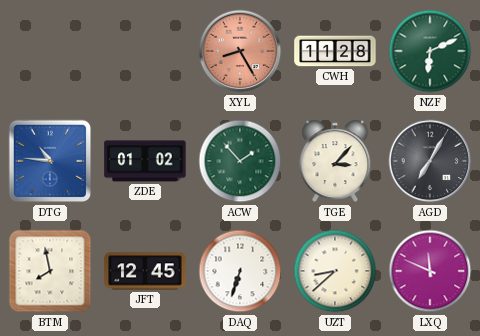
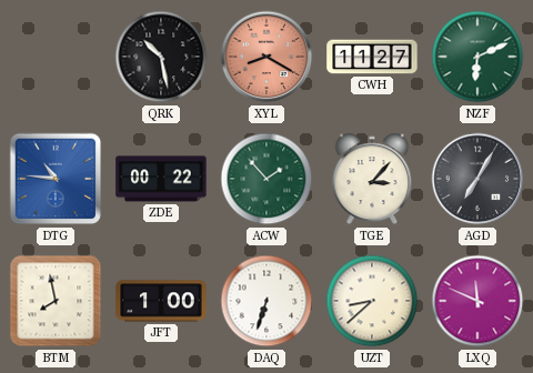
QRK: none -> 10:28 (161, 57)
XYL: 8:25 -> 8:20 (266, 57)
CWH: 11:28 -> 11:27 (372, 57)
ZDE: 01:02 -> 00:22 (161, 179)
JFT: 12:45 -> 1:00 (161, 301)
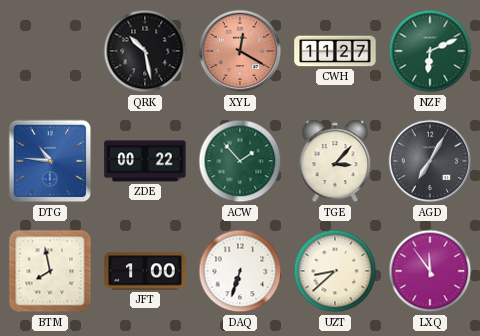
XYL: 8:20 -> 12:20 (240, 51)
LXQ: 11:49 -> 11:54 (430, 271)
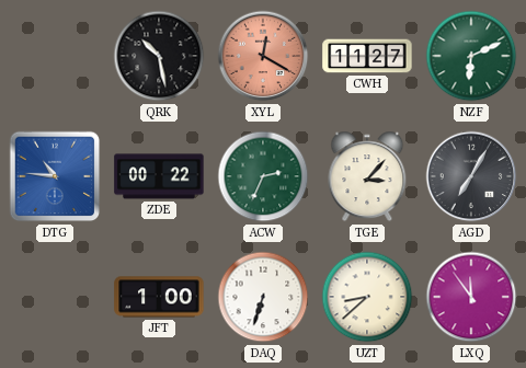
ACW: 1:53 -> 2:34 (263, 176)
BTM: 7:58 -> none (50, 271)
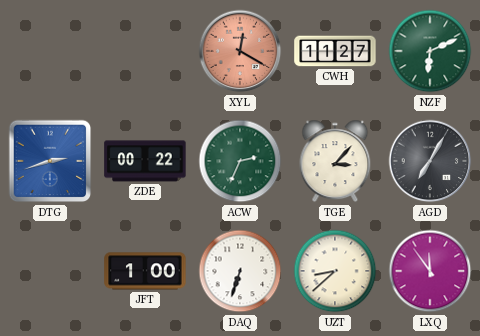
QRK: 10:28 -> none (159, 56)
DTG: 10:46 -> 2:42 (50, 161)
